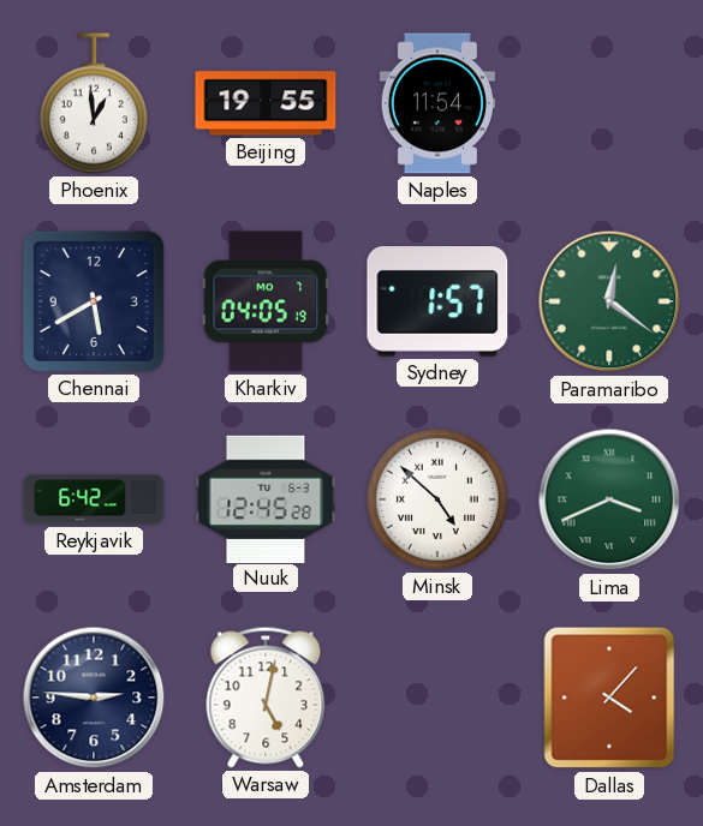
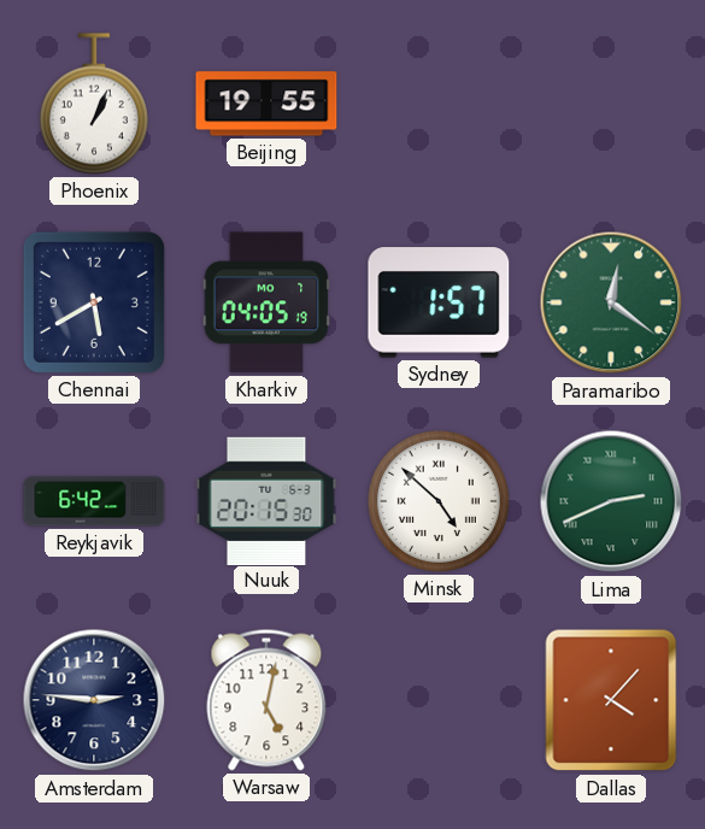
Phoenix: 12:59 -> 1:04 (94, 104)
Naples: 11:54 -> none (437, 103)
Nuuk: 12:45 -> 20:15 (266, 500)
Lima: 3:41 -> 2:41 (611, 501)
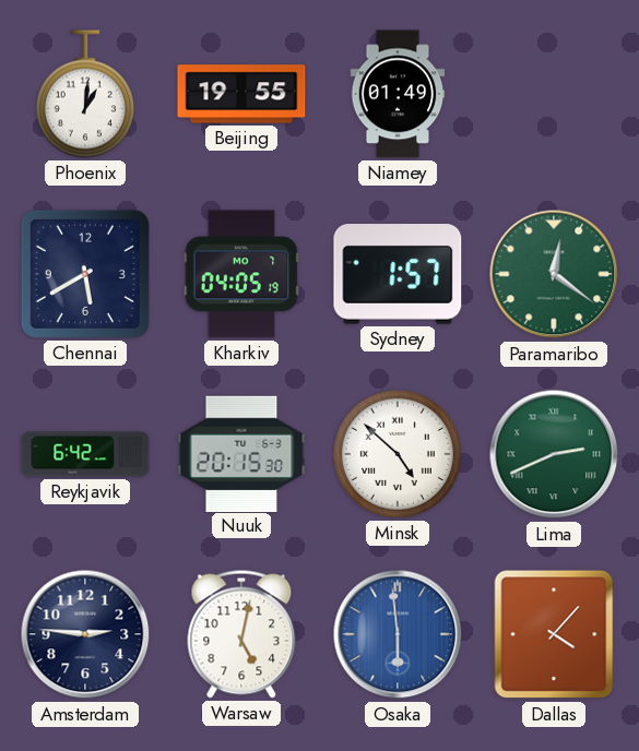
Phoenix: 1:04 -> 1:01 (85, 94)
Niamey: none -> 01:49 (398, 94)
Osaka: none -> 5:59 (398, 634)
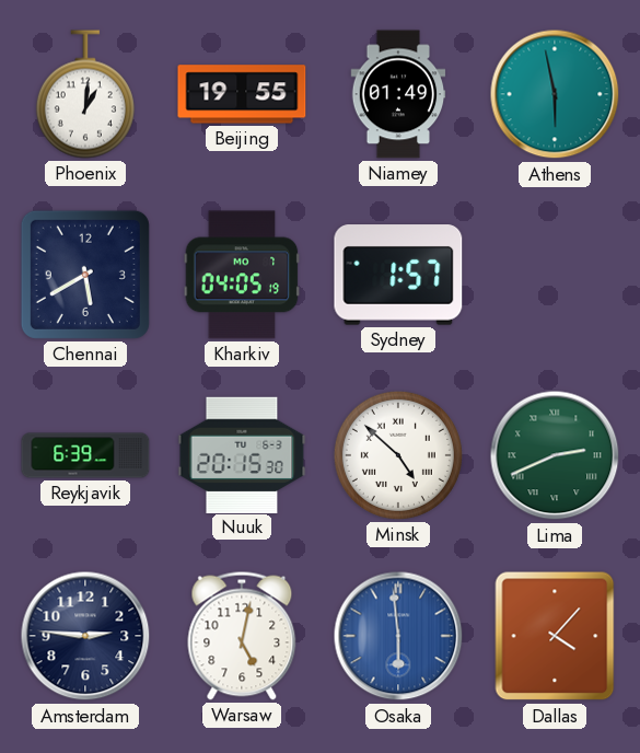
Athens: none -> 5:58 (555, 94)
Paramaribo: 12:21 -> none (554, 274)
Reykjavik: 6:42 -> 6:39 (85, 455)
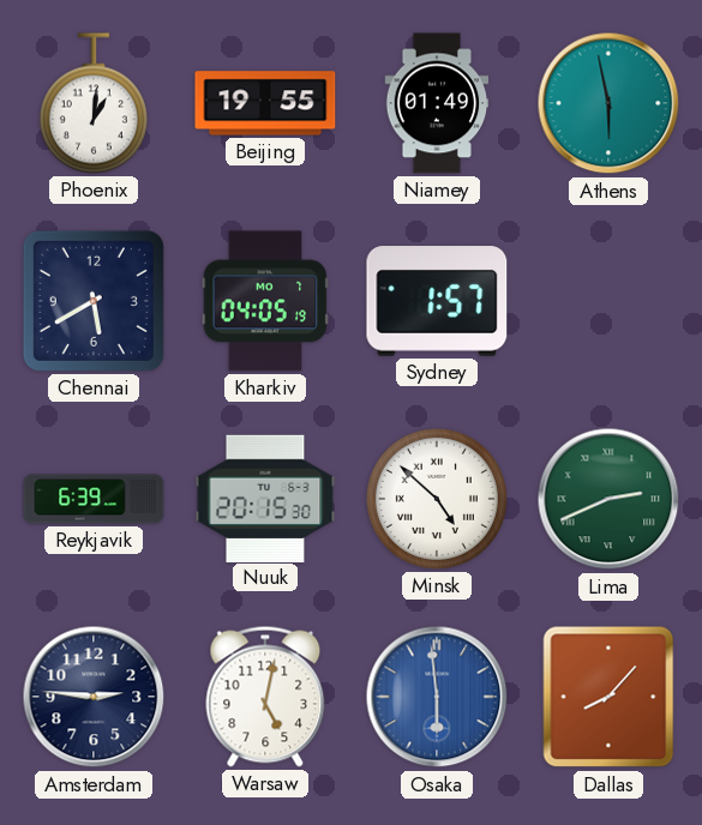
Dallas: 4:07 -> 8:07 (608, 697)
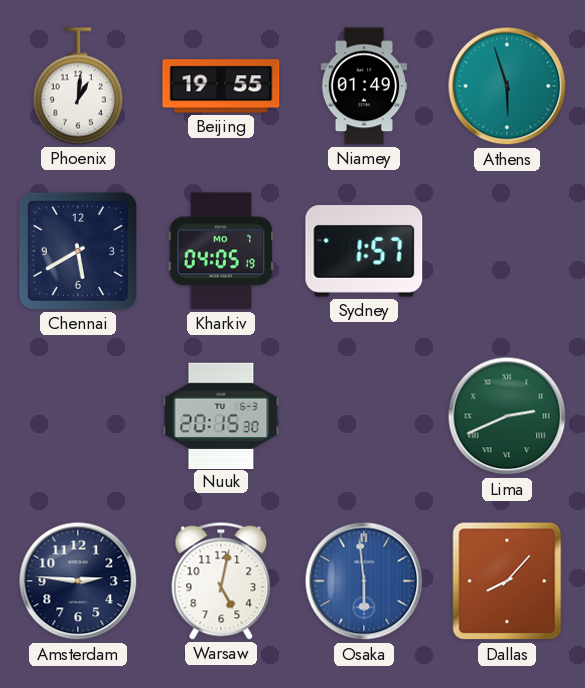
Athens: 5:58 -> 5:57 (507, 86)
Reykjavik: 6:39 -> none (94, 499)
Minsk: 4:52 -> none (437, 499)
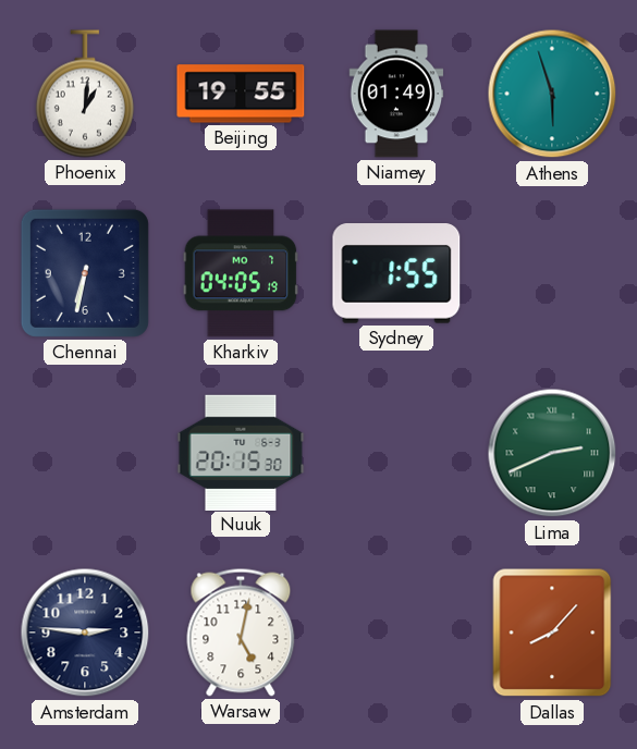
Chennai: 5:40 -> 6:32 (85, 273)
Sydney: 1:57 -> 1:55 (396, 273)
Osaka: 5:59 -> none (364, 581)
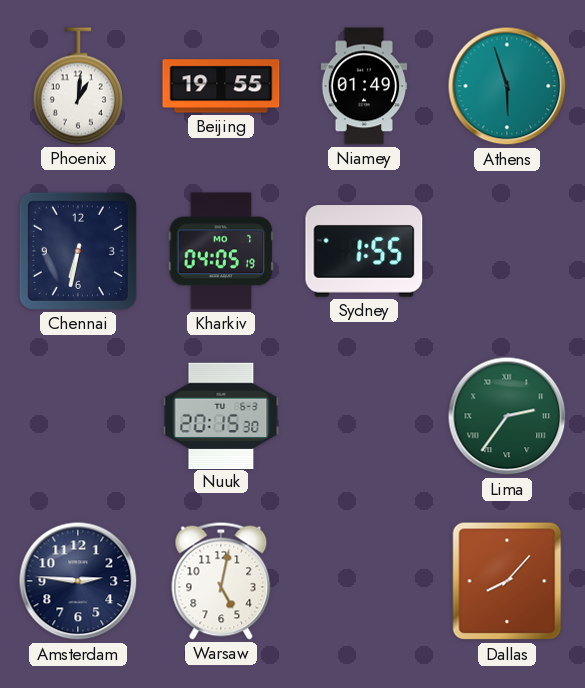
Lima: 2:41 -> 2:36 (507, 416)
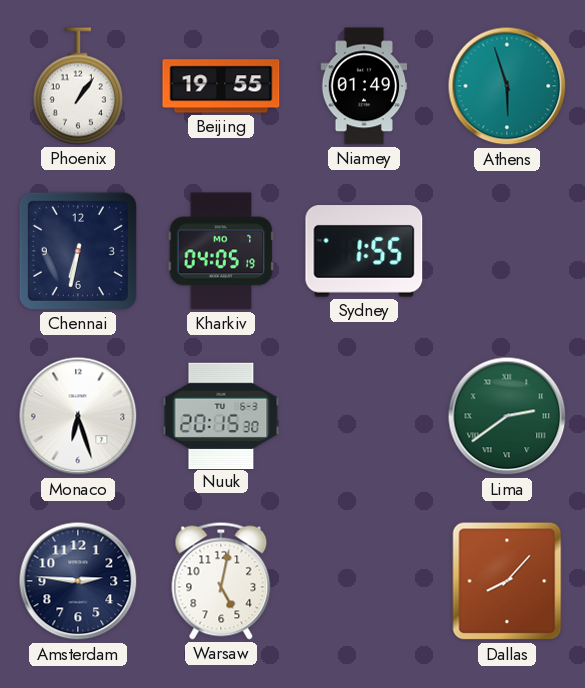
Phoenix: 1:01 -> 1:06 (78, 86)
Monaco: none -> 6:27 (78, 416)
Lima: 2:36 -> 2:39 (507, 416)
